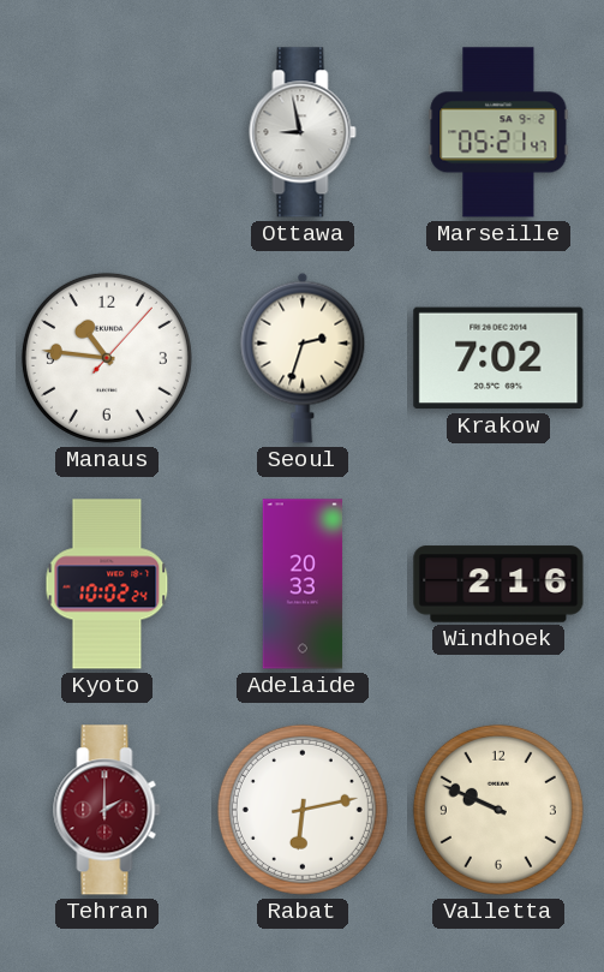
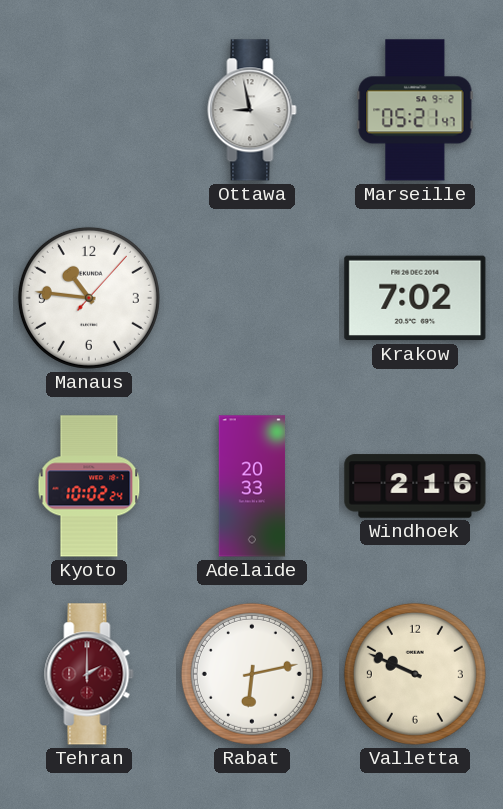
Seoul: 2:33 -> none (303, 358)
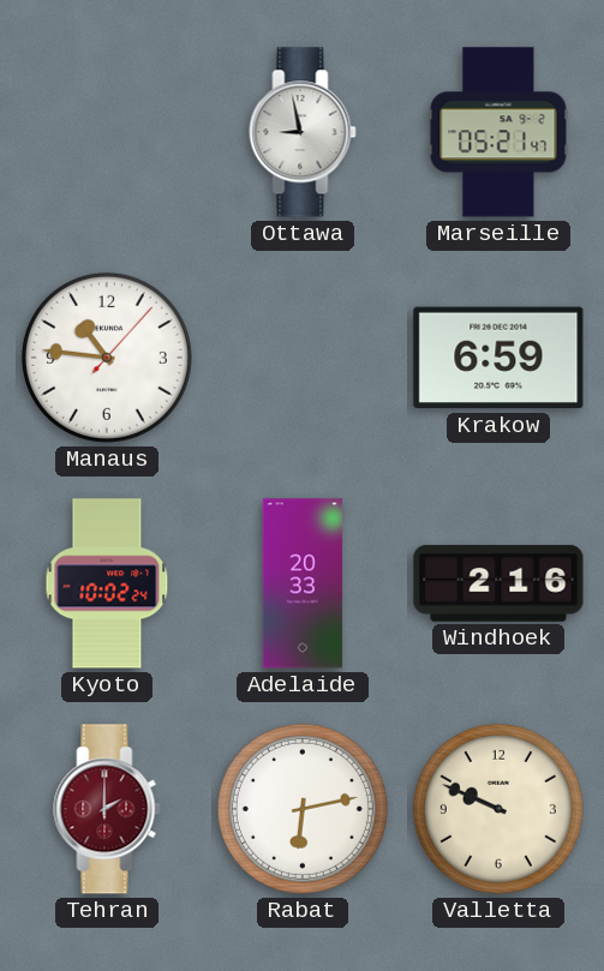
Krakow: 7:02 -> 6:59 (498, 358)
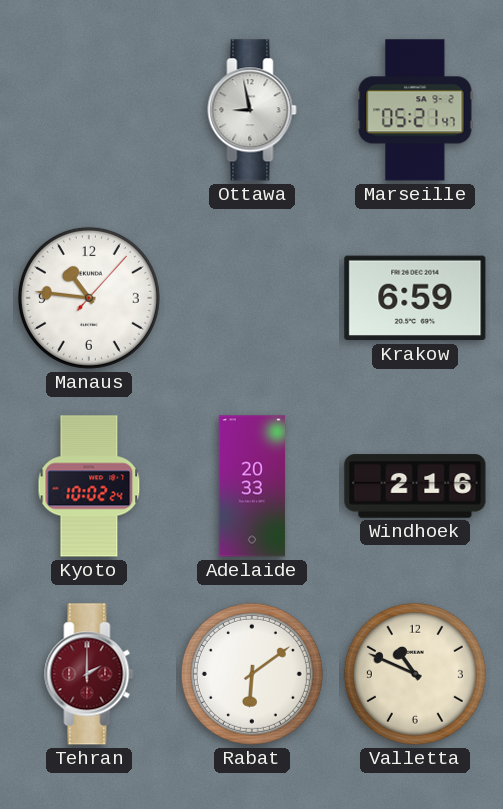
Rabat: 6:13 -> 6:09 (252, 674)
Valletta: 9:49 -> 10:49 (415, 674)
